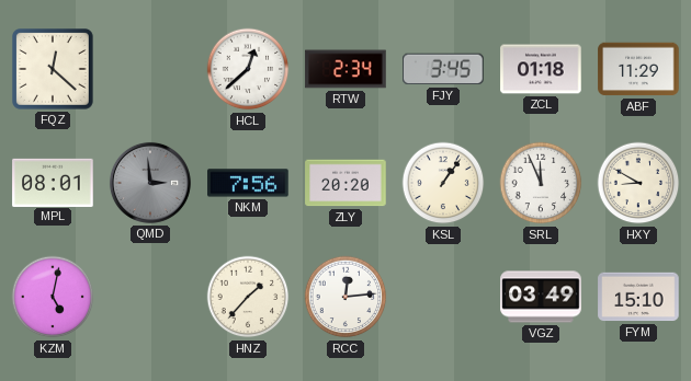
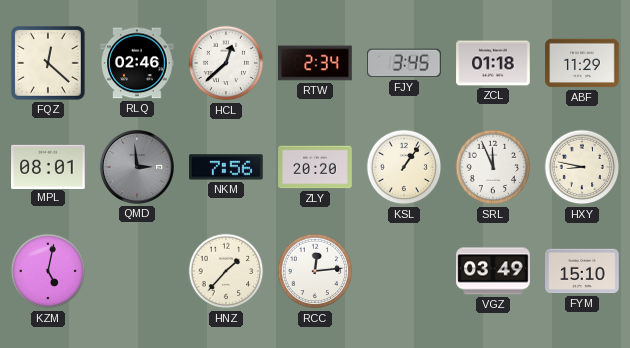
RLQ: none -> 02:46 (137, 63)
HXY: 8:50 -> 8:47 (582, 167)
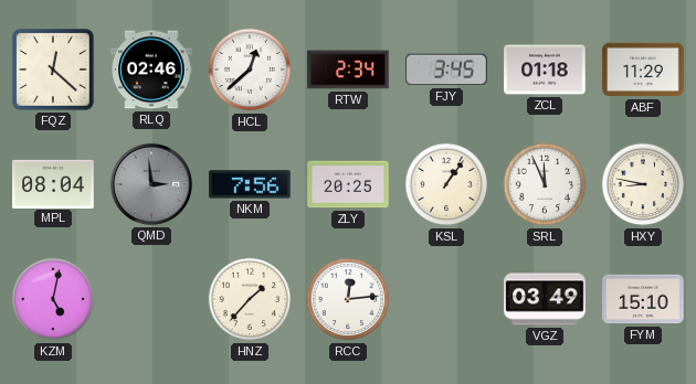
MPL: 08:01 -> 08:04 (53, 183)
ZLY: 20:20 -> 20:25 (348, 184)
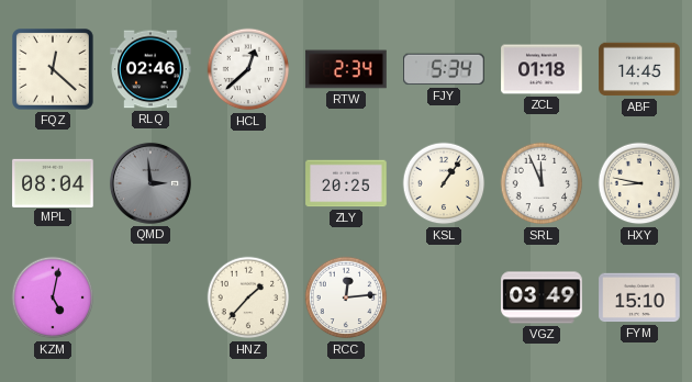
FJY: 3:45 -> 5:34 (444, 69)
ABF: 11:29 -> 14:45 (639, 69)
NKM: 7:56 -> none (250, 184)
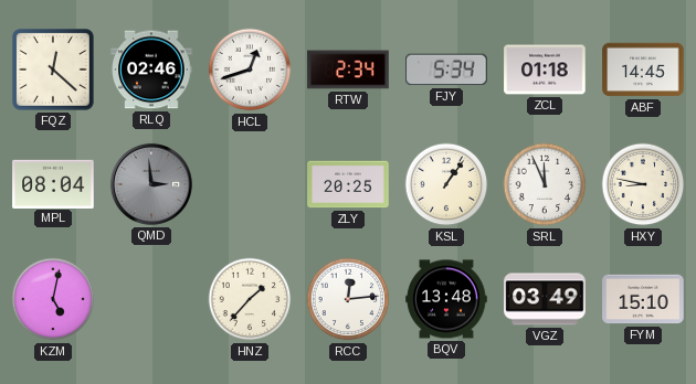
HCL: 12:38 -> 12:42 (250, 70)
BQV: none -> 13:48 (446, 299)
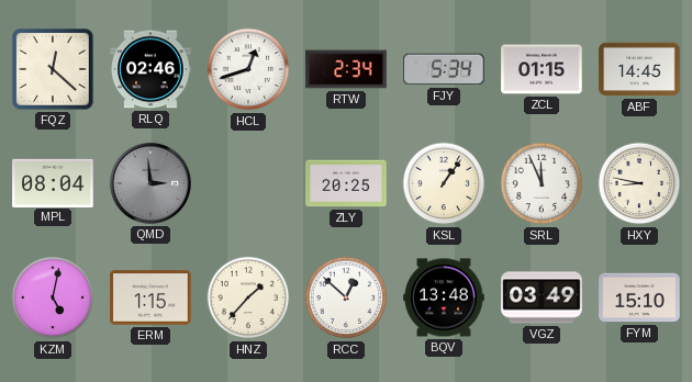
ZCL: 01:18 -> 01:15 (542, 69)
ERM: none -> 1:15 (150, 297)
RCC: 12:14 -> 12:52 (346, 297)
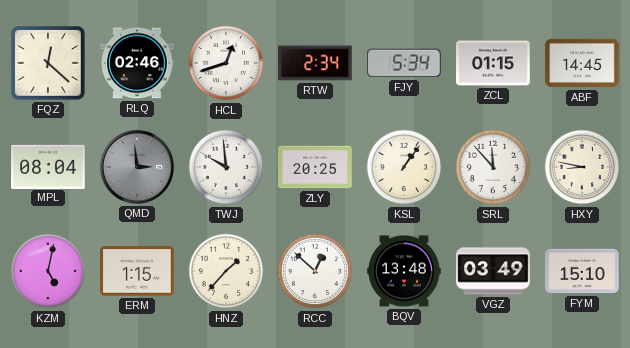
TWJ: none -> 9:59 (226, 167)
SRL: 11:56 -> 11:53 (493, 167)
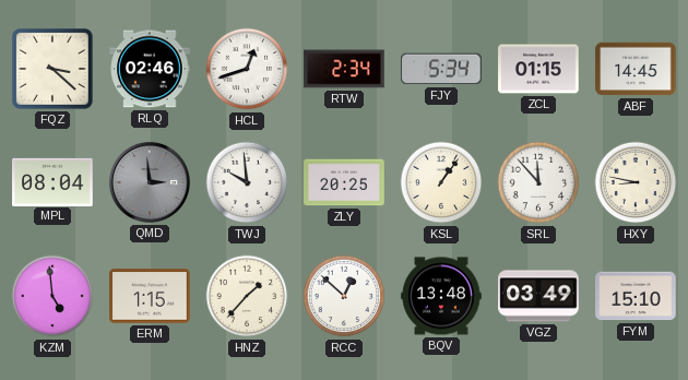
FQZ: 12:22 -> 3:22 (54, 70)
KZM: 5:02 -> 4:59 (52, 296)
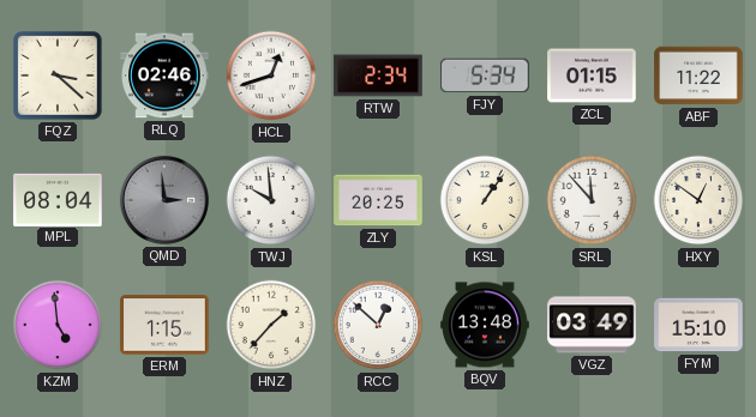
ABF: 14:45 -> 11:22 (698, 75)
HXY: 8:47 -> 12:51 (698, 200)
